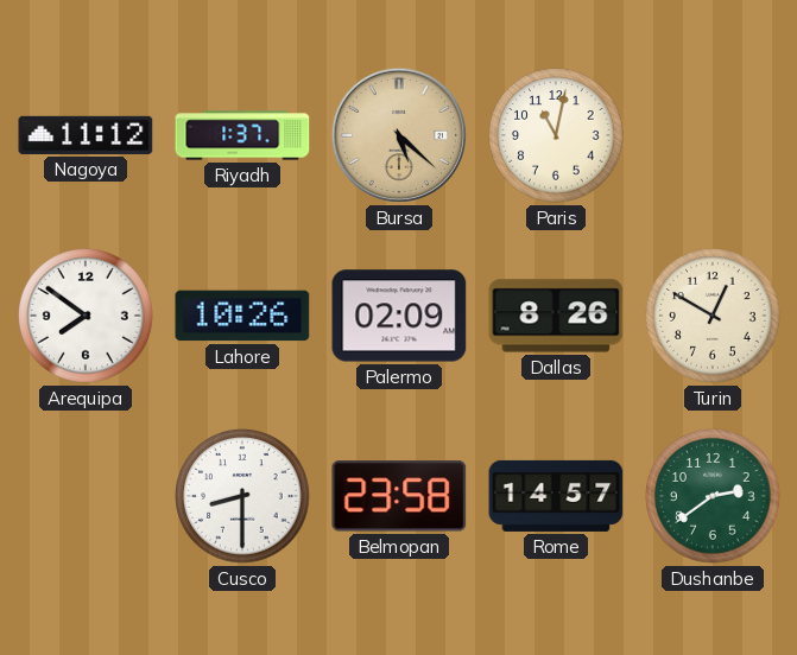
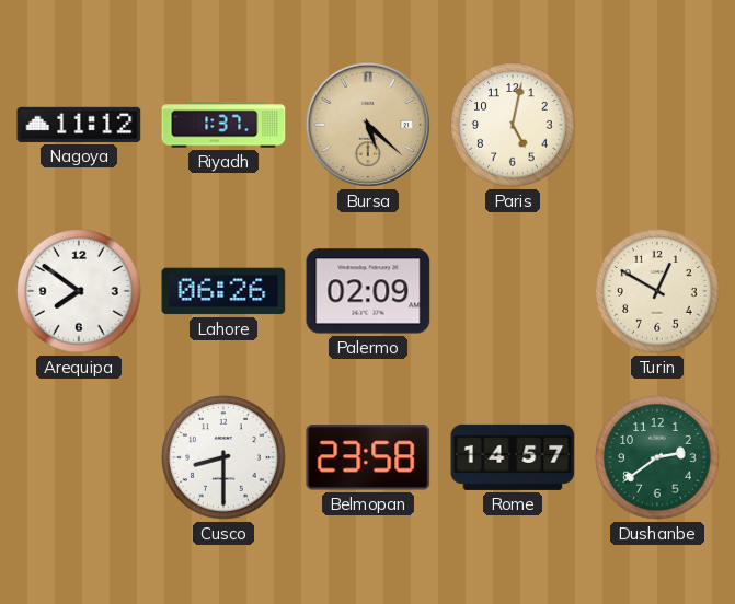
Paris: 11:02 -> 5:02 (513, 125)
Lahore: 10:26 -> 06:26 (223, 291)
Dallas: 8:26 -> none (556, 316)
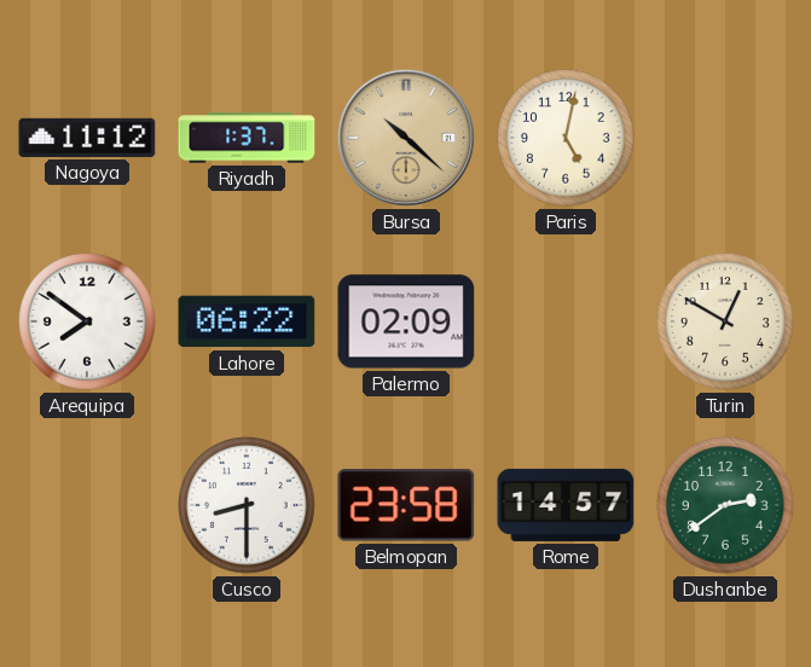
Bursa: 5:22 -> 10:22 (406, 138)
Lahore: 06:26 -> 06:22 (247, 321)
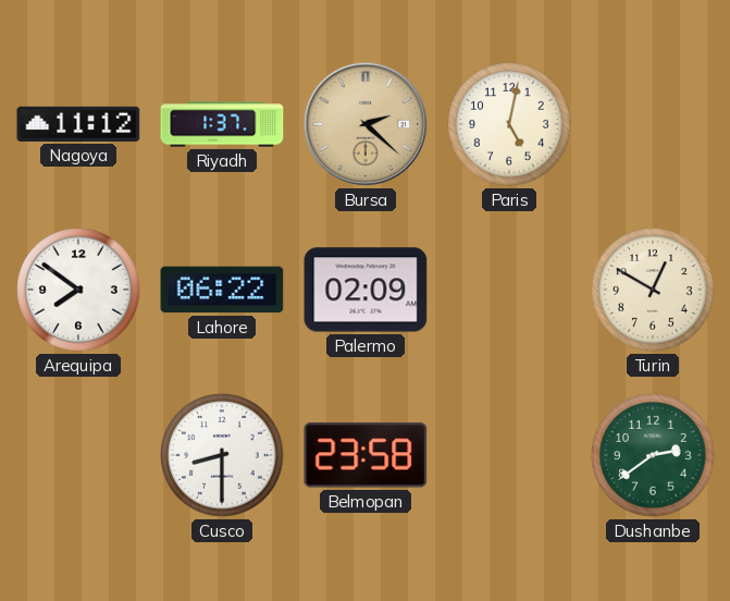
Bursa: 10:22 -> 2:22 (366, 124)
Rome: 14:57 -> none (566, 505)
